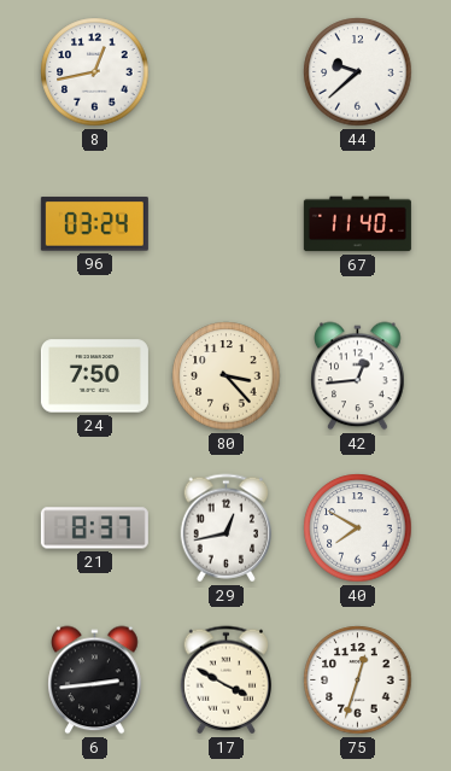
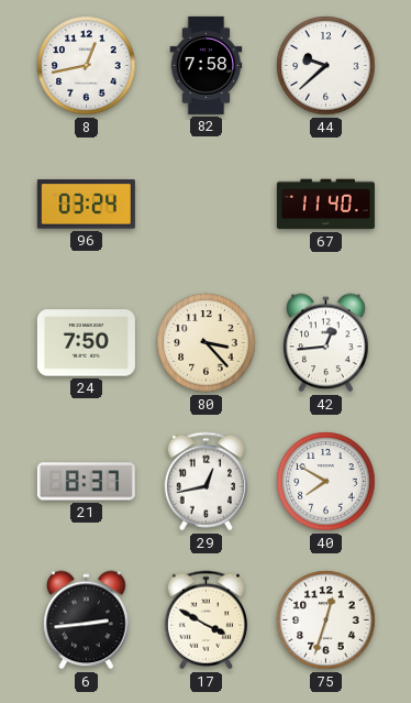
82: none -> 7:58 (207, 65)
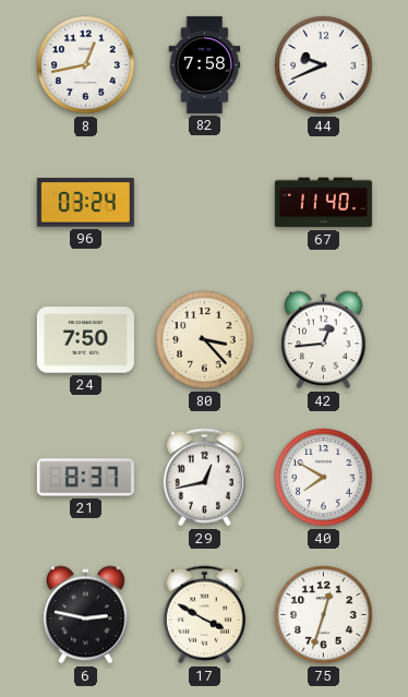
44: 9:38 -> 9:41 (324, 65)
6: 2:44 -> 2:47 (86, 615)
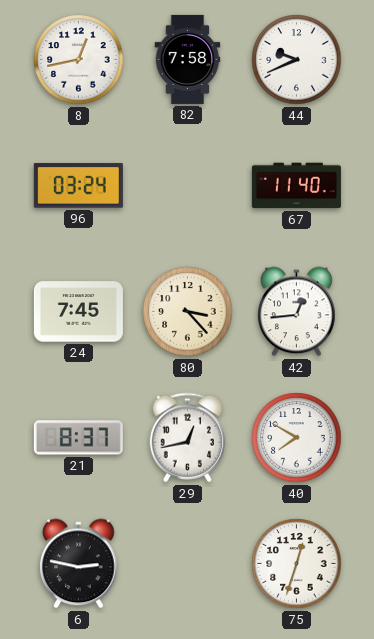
24: 7:50 -> 7:45 (78, 312)
17: 3:50 -> none (205, 615)
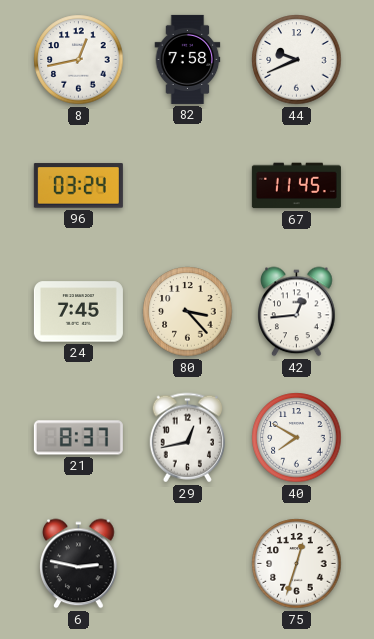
67: 11:40 -> 11:45 (296, 186)
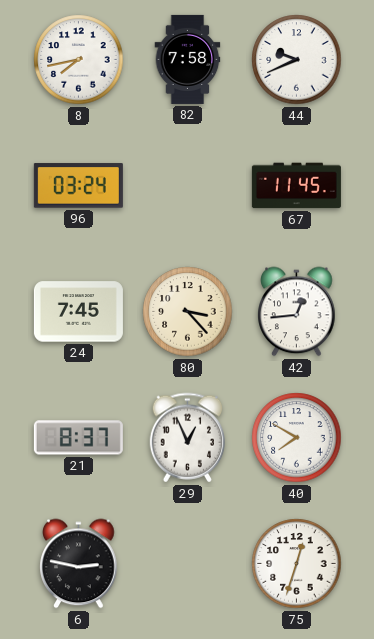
8: 12:43 -> 7:43 (79, 60)
29: 12:43 -> 12:56 (188, 438)
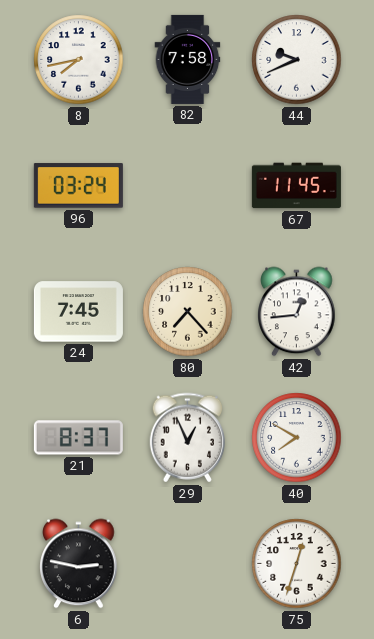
80: 3:23 -> 7:23 (188, 312)
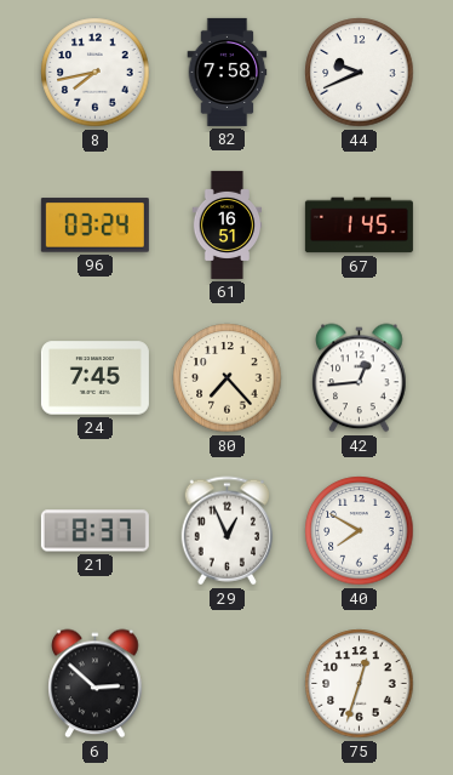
61: none -> 16:51 (228, 224)
67: 11:45 -> 1:45 (359, 226)
6: 2:47 -> 2:52 (96, 684)
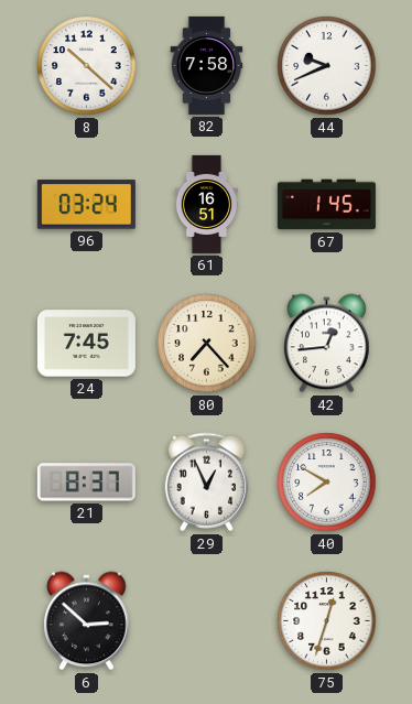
8: 7:43 -> 10:22 (87, 66)
